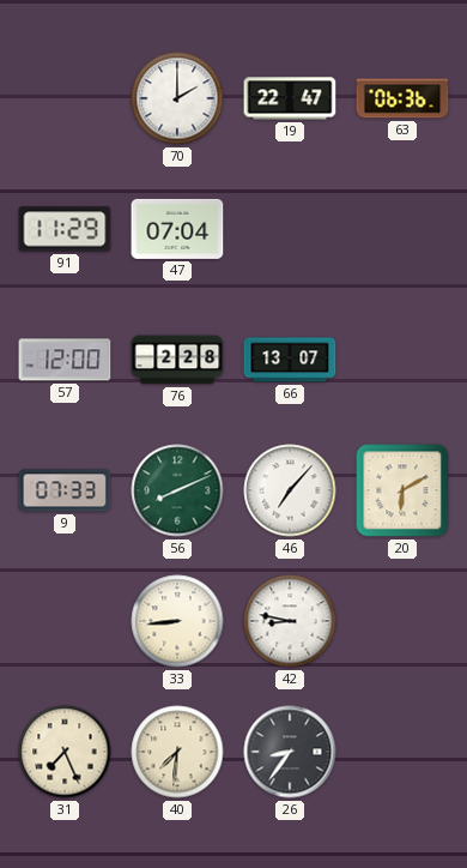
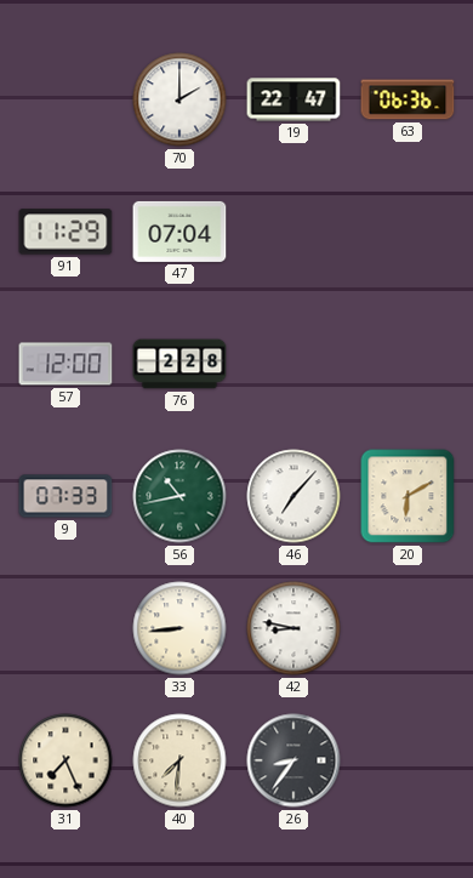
66: 13:07 -> none (290, 360)
56: 8:11 -> 10:43 (179, 496)
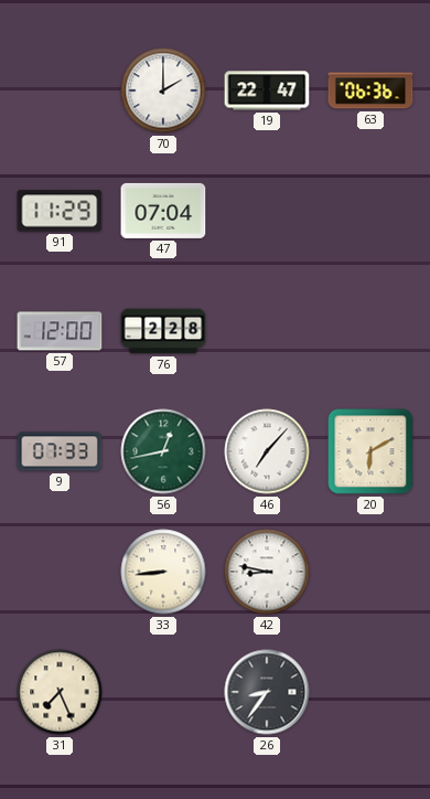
56: 10:43 -> 12:43 (163, 451)
40: 7:31 -> none (179, 760)
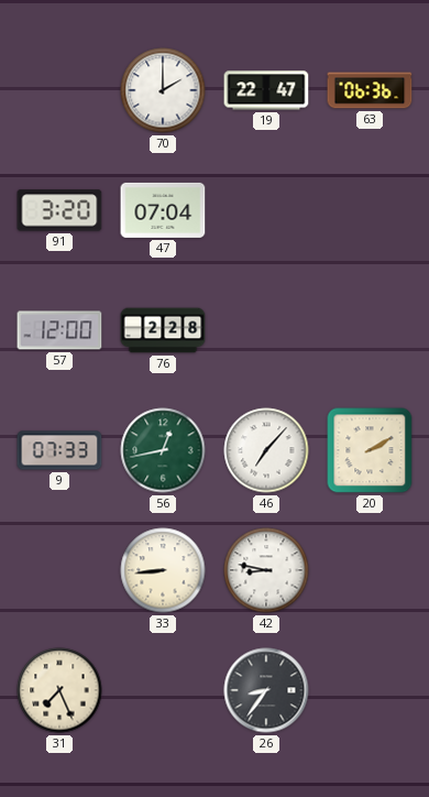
91: 11:29 -> 3:20 (59, 210)
20: 6:10 -> 2:10 (370, 450)
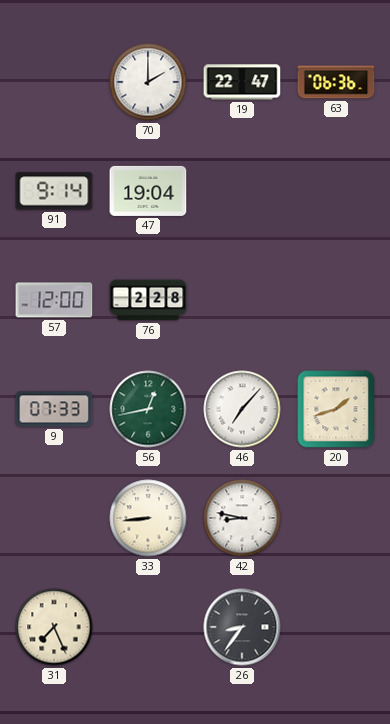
91: 3:20 -> 9:14 (54, 191)
47: 07:04 -> 19:04 (148, 191)
20: 2:10 -> 1:42 (336, 409)
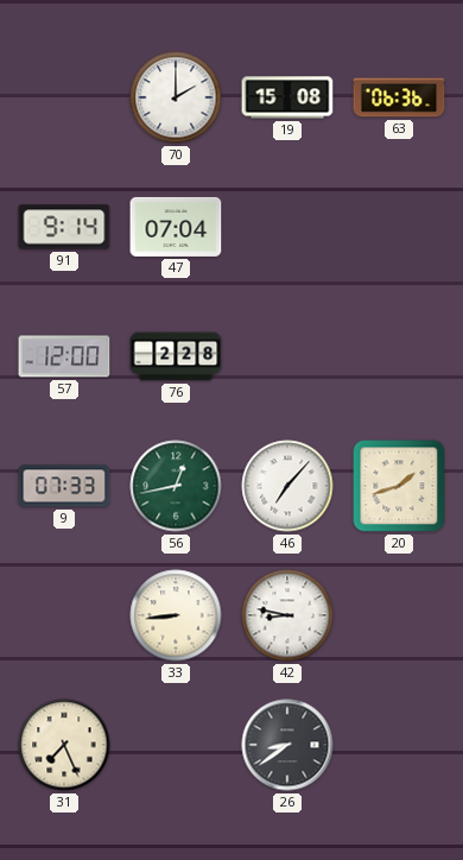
19: 22:47 -> 15:08 (287, 97)
47: 19:04 -> 07:04 (176, 227)
26: 8:36 -> 8:39 (287, 745)
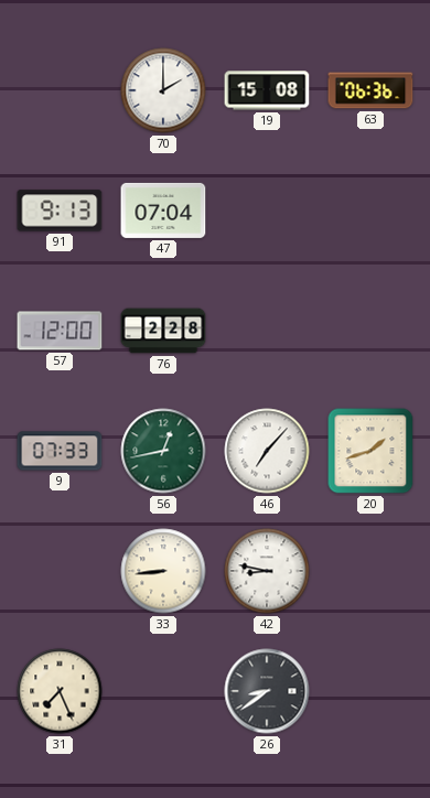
91: 9:14 -> 9:13 (60, 211)
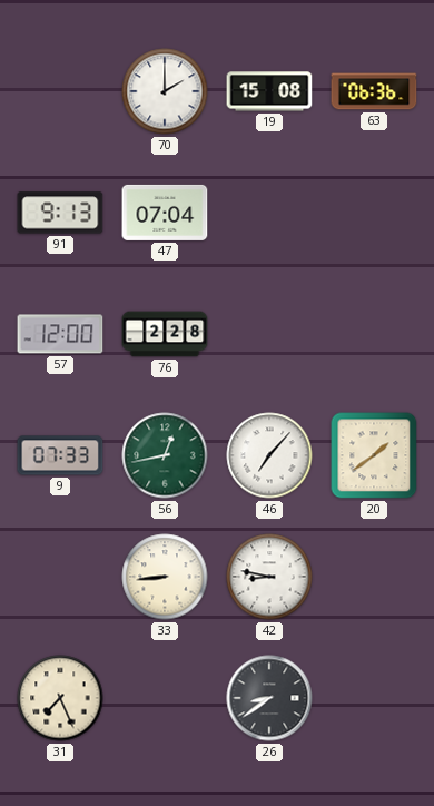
20: 1:42 -> 1:39 (374, 455)
